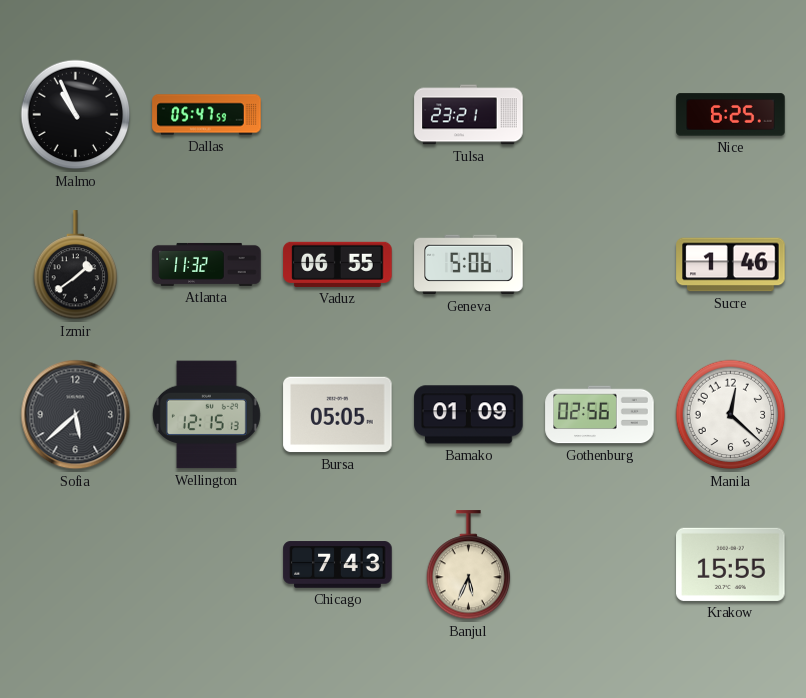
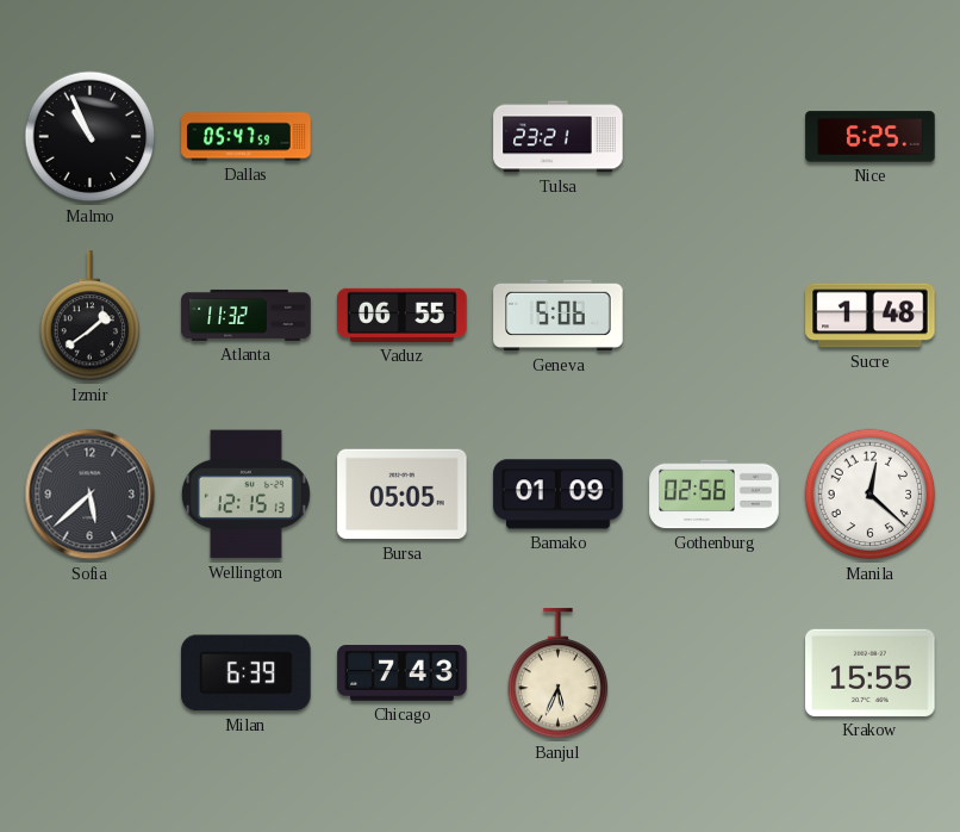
Sucre: 1:46 -> 1:48 (871, 316)
Milan: none -> 6:39 (247, 673)
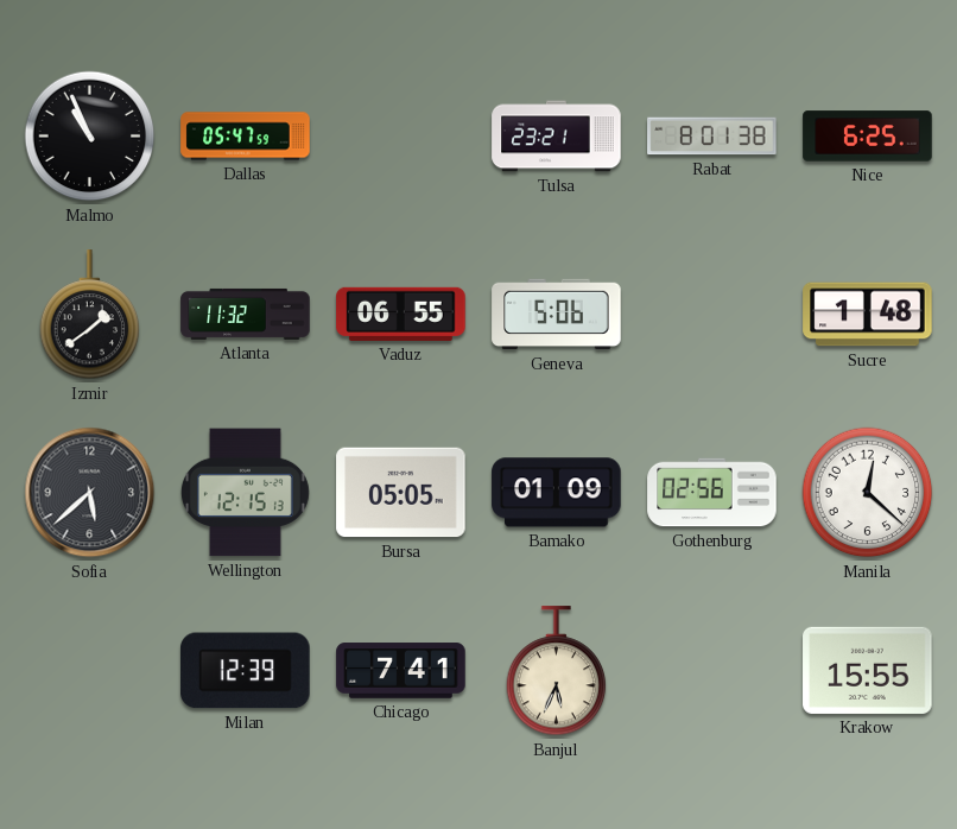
Rabat: none -> 8:01 (712, 137)
Milan: 6:39 -> 12:39 (246, 671)
Chicago: 7:43 -> 7:41 (401, 671)
